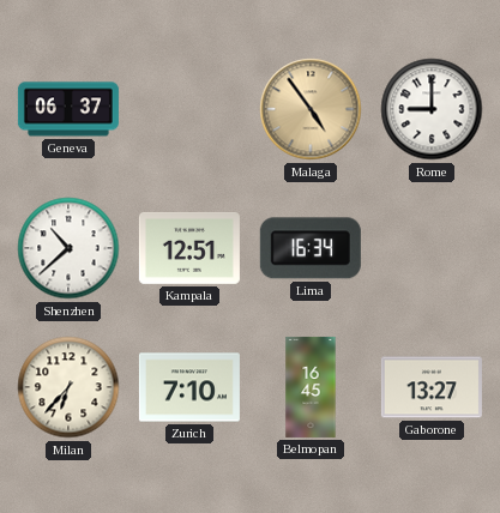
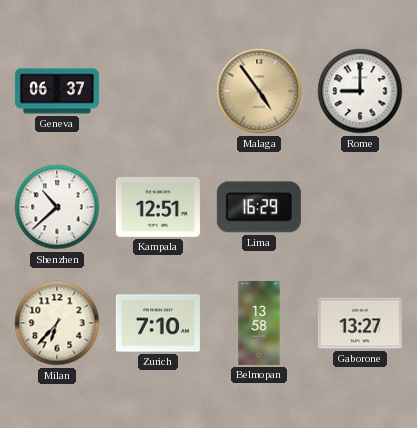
Lima: 16:34 -> 16:29 (259, 207)
Belmopan: 16:45 -> 13:58 (259, 323)
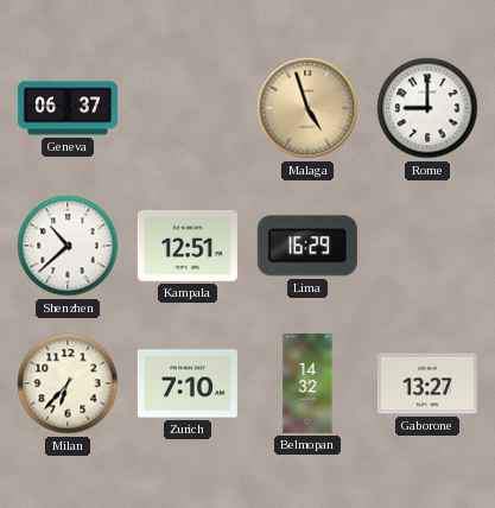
Malaga: 4:54 -> 4:57 (307, 108)
Belmopan: 13:58 -> 14:32 (307, 383)
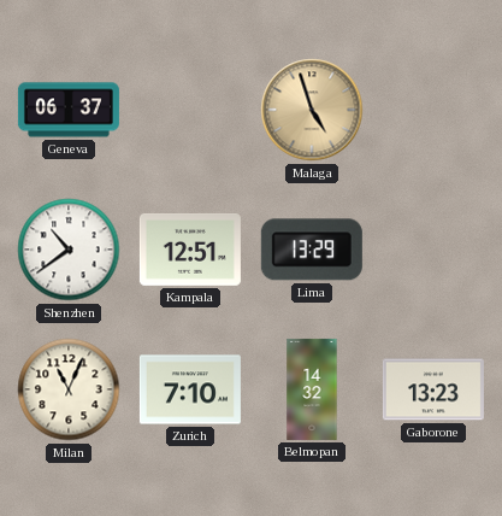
Rome: 9:00 -> none (427, 108)
Shenzhen: 10:38 -> 10:39 (69, 250)
Lima: 16:29 -> 13:29 (312, 250)
Milan: 6:37 -> 11:04 (69, 389)
Gaborone: 13:27 -> 13:23 (433, 389)
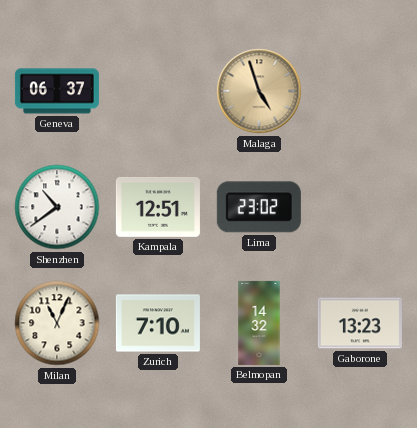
Lima: 13:29 -> 23:02 (259, 207)
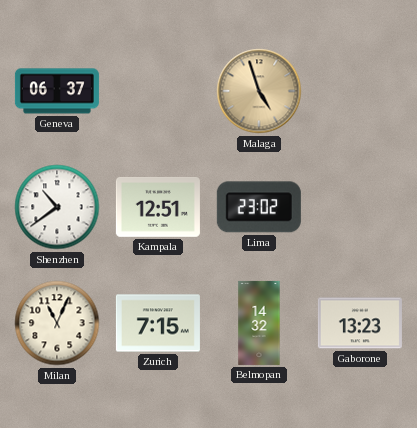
Zurich: 7:10 -> 7:15 (158, 323)
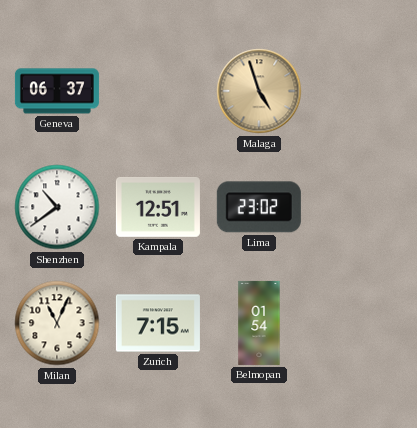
Belmopan: 14:32 -> 01:54 (259, 323)
Gaborone: 13:23 -> none (360, 323)
